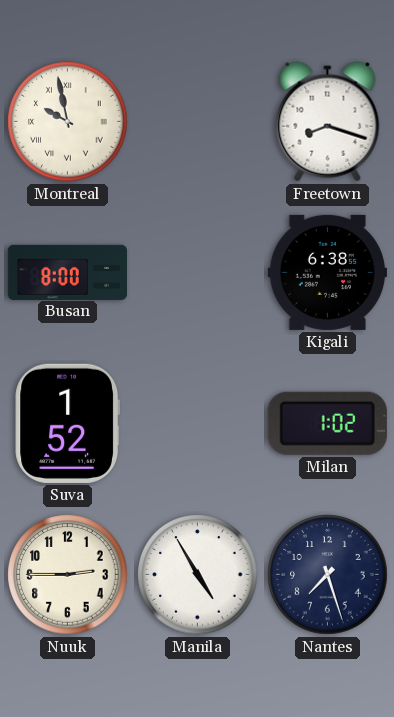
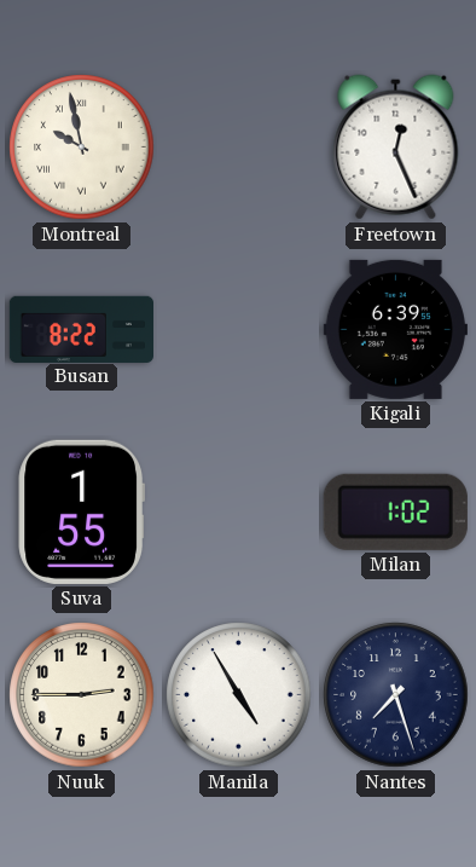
Freetown: 8:18 -> 12:26 (396, 148)
Busan: 8:00 -> 8:22 (81, 329)
Kigali: 6:38 -> 6:39 (395, 329)
Suva: 1:52 -> 1:55 (81, 511)
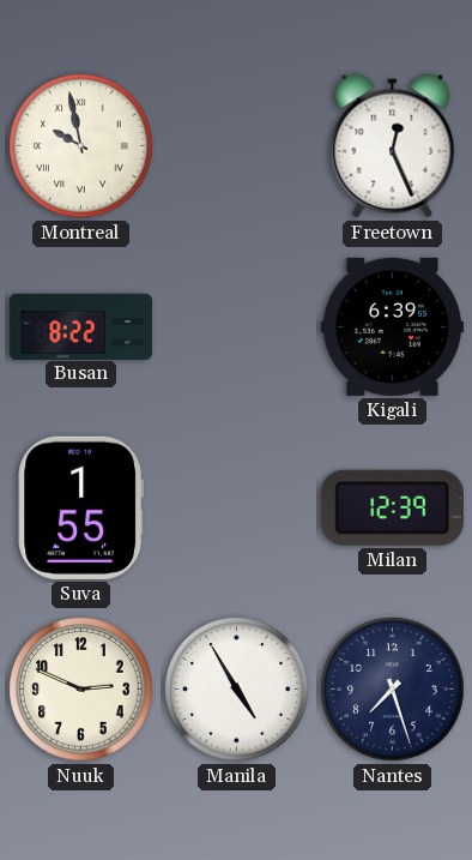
Milan: 1:02 -> 12:39 (392, 507)
Nuuk: 2:45 -> 2:49 (81, 690)
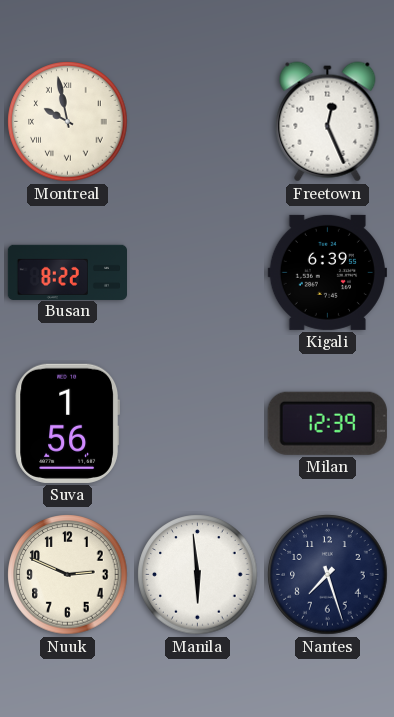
Suva: 1:55 -> 1:56 (67, 423)
Manila: 4:55 -> 5:59 (198, 575)
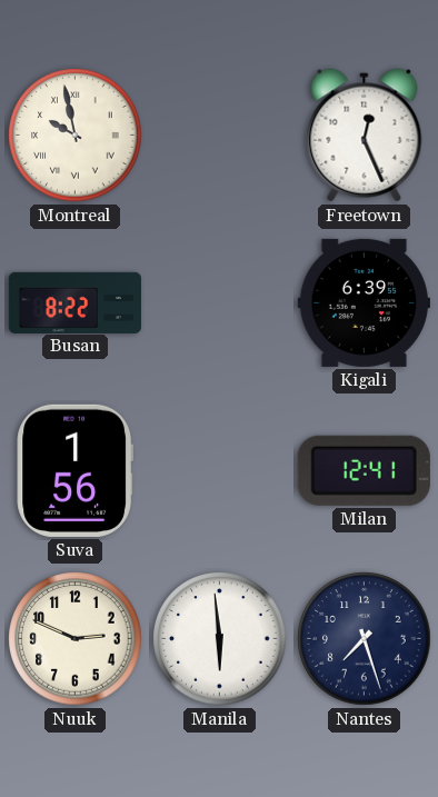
Milan: 12:39 -> 12:41 (364, 470)
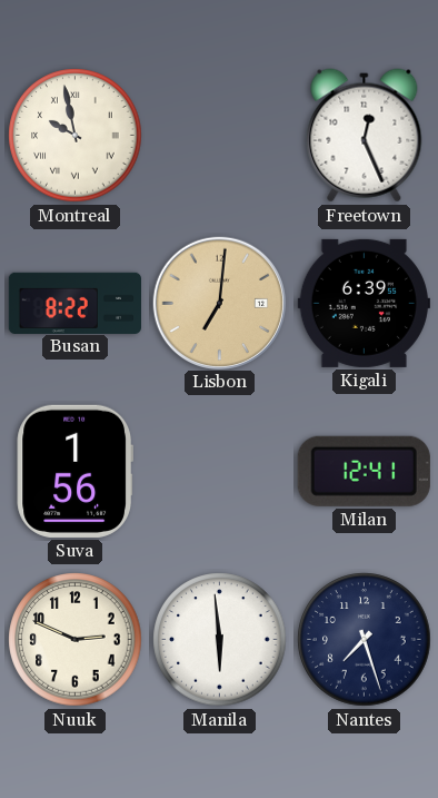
Lisbon: none -> 7:01 (219, 303)
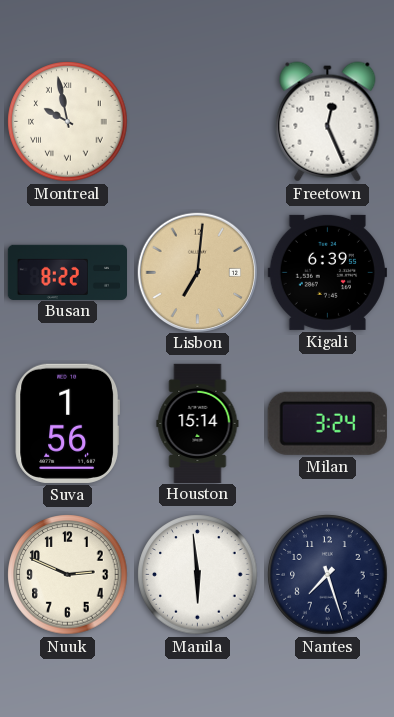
Houston: none -> 15:14 (198, 423)
Milan: 12:41 -> 3:24 (327, 423)
